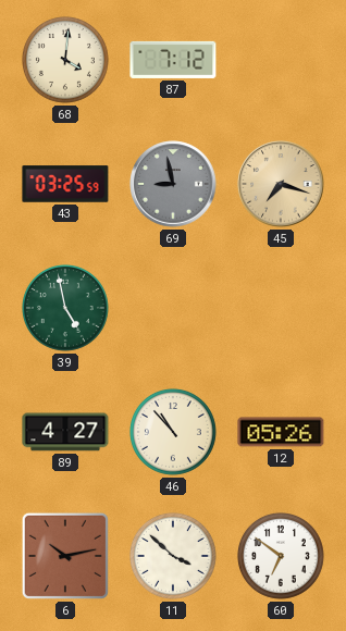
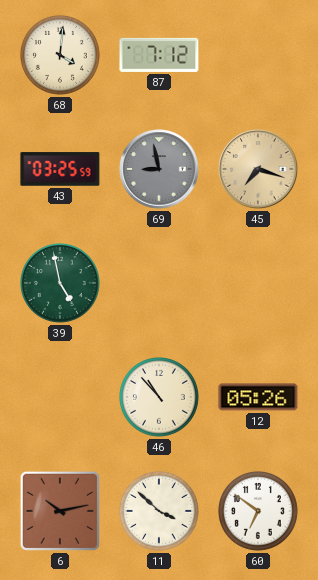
89: 4:27 -> none (65, 432)
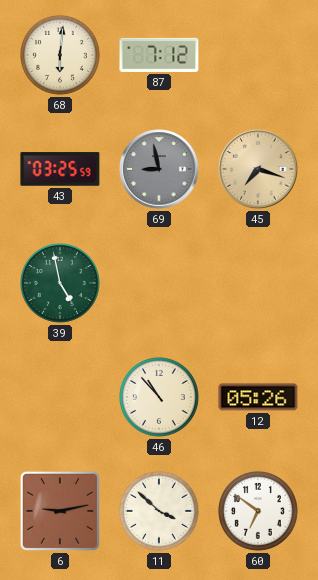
68: 4:01 -> 6:01 (60, 55)
6: 10:13 -> 9:13 (60, 511)
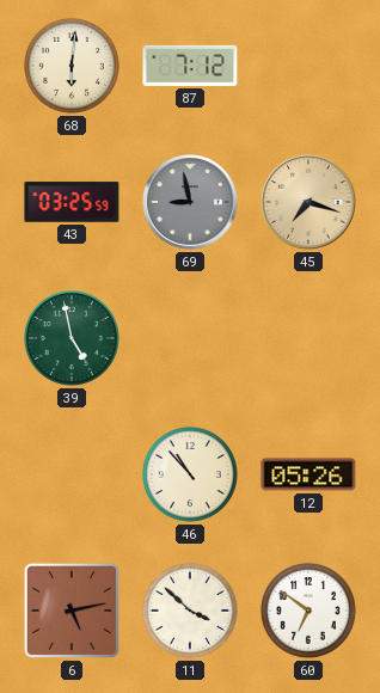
6: 9:13 -> 5:13 (72, 611)
